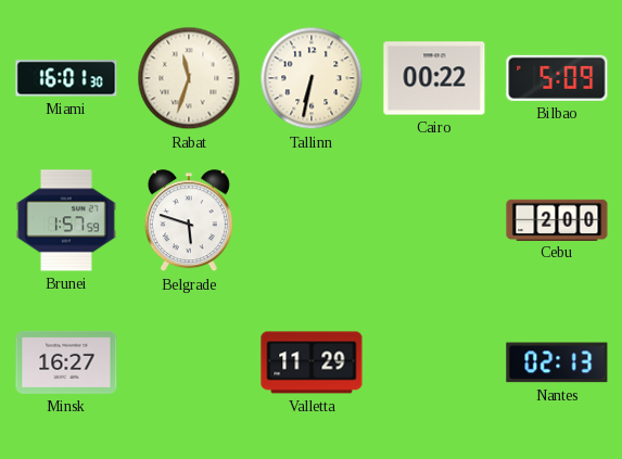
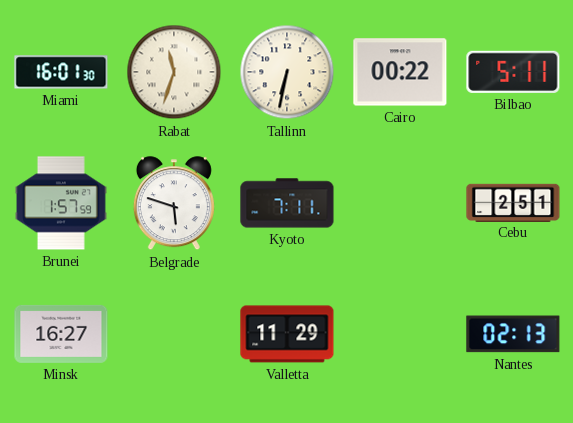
Bilbao: 5:09 -> 5:11 (513, 72)
Kyoto: none -> 7:11 (287, 203)
Cebu: 2:00 -> 2:51 (513, 202)
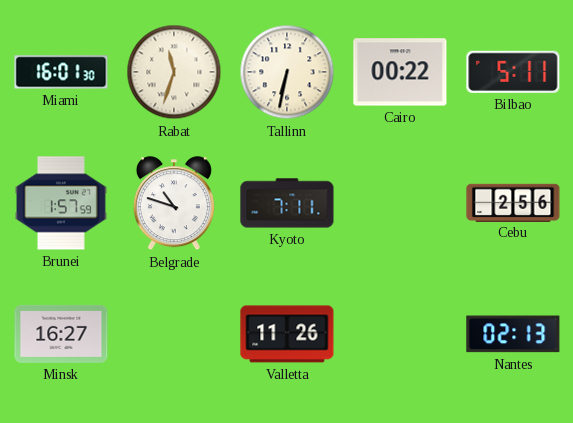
Belgrade: 5:48 -> 10:48 (174, 204)
Cebu: 2:51 -> 2:56 (513, 202)
Valletta: 11:29 -> 11:26 (287, 334)
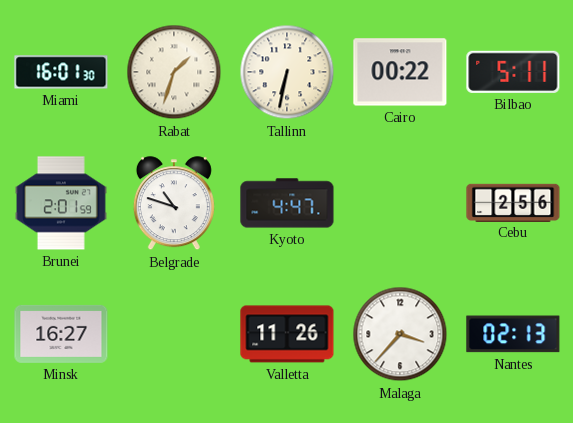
Rabat: 11:33 -> 1:33 (174, 72)
Brunei: 1:57 -> 2:01 (62, 203)
Kyoto: 7:11 -> 4:47 (287, 203)
Malaga: none -> 3:37 (400, 334)
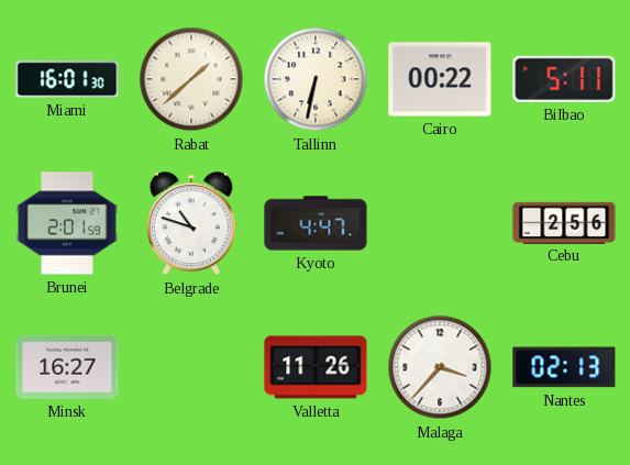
Rabat: 1:33 -> 1:38 (191, 79)
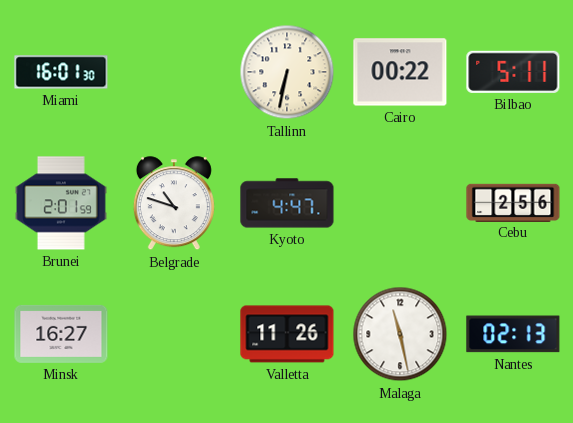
Rabat: 1:38 -> none (191, 79)
Malaga: 3:37 -> 11:28 (400, 334)
